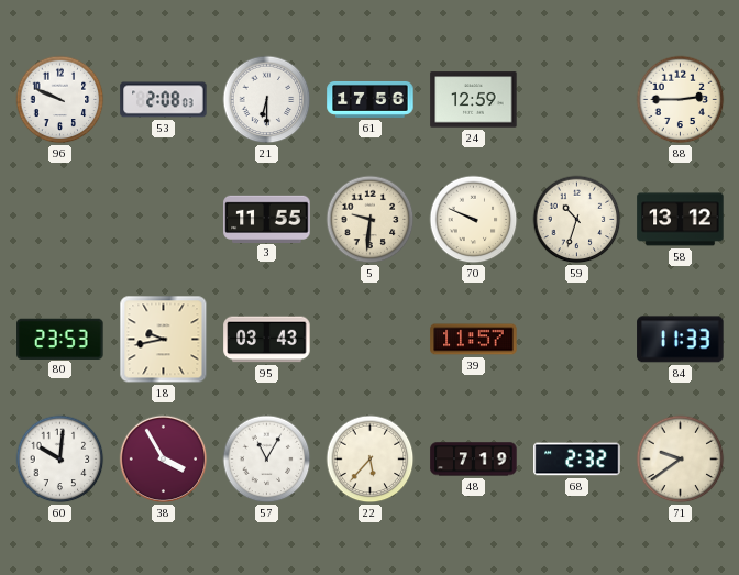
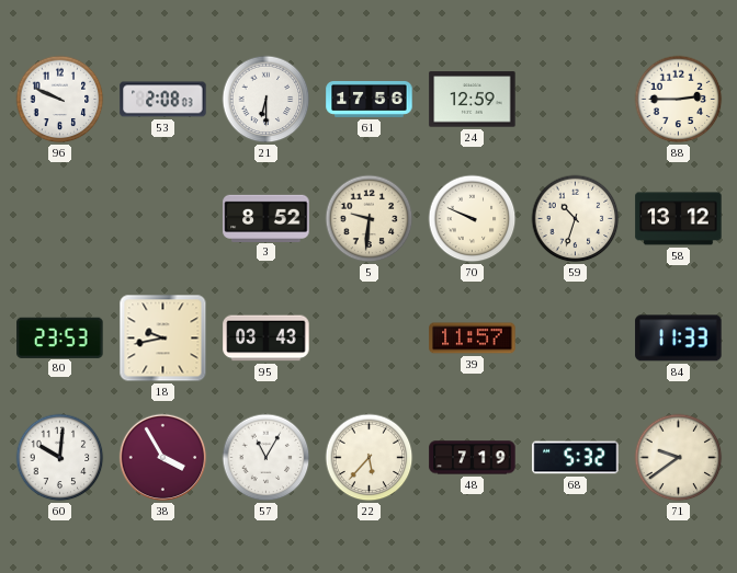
3: 11:55 -> 8:52 (267, 218)
68: 2:32 -> 5:32 (576, 458)
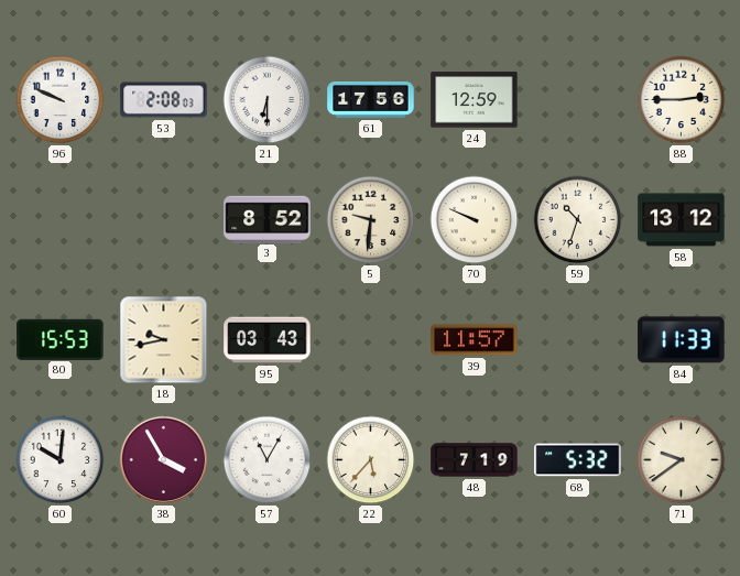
80: 23:53 -> 15:53 (61, 339)
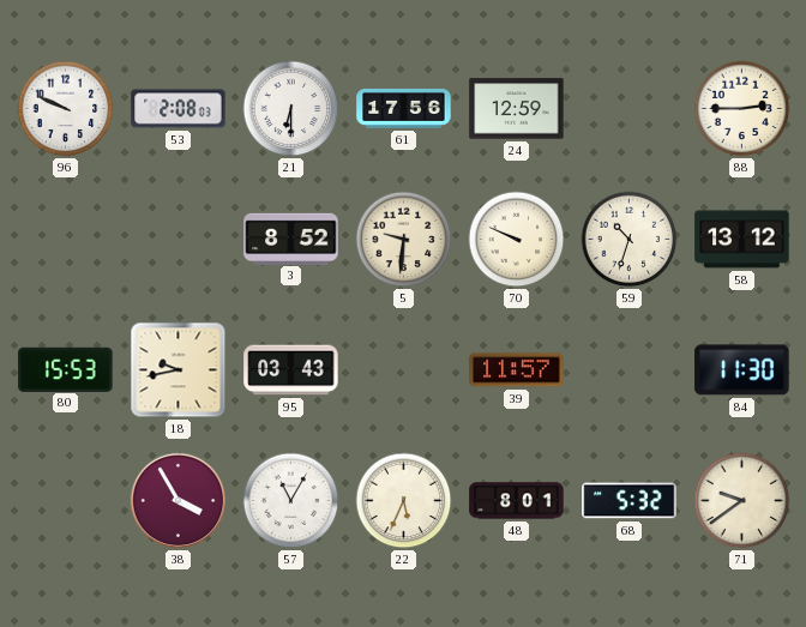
84: 11:33 -> 11:30 (742, 370)
60: 10:01 -> none (61, 460)
22: 5:37 -> 5:34 (404, 501)
48: 7:19 -> 8:01 (517, 501)
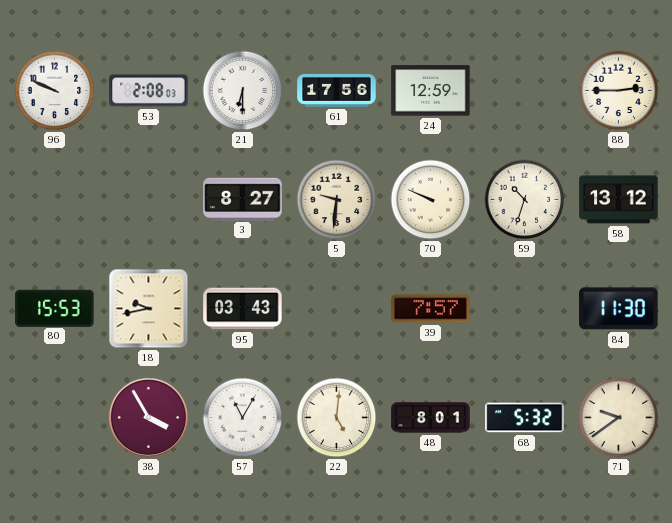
3: 8:52 -> 8:27 (243, 199)
39: 11:57 -> 7:57 (431, 309)
22: 5:34 -> 5:01 (337, 418)
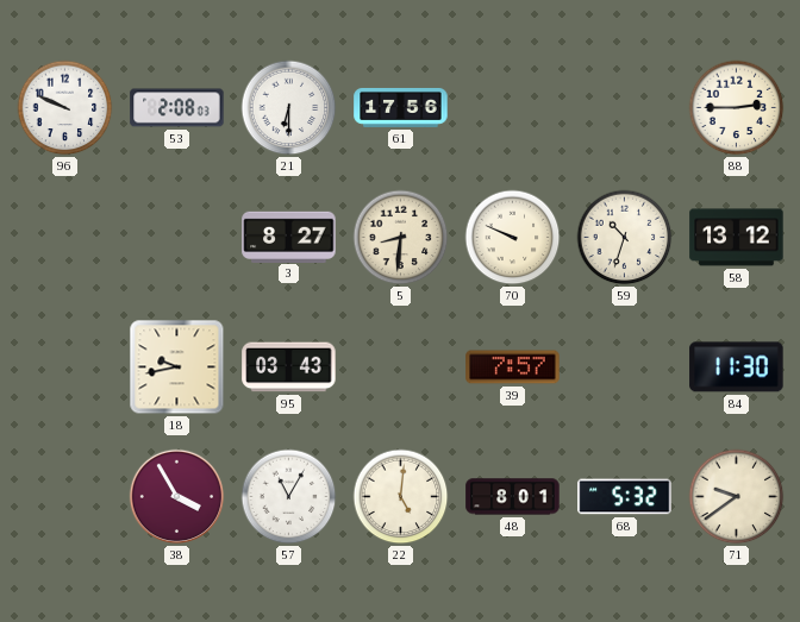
24: 12:59 -> none (431, 91)
5: 9:31 -> 8:31 (401, 238)
80: 15:53 -> none (55, 308)
